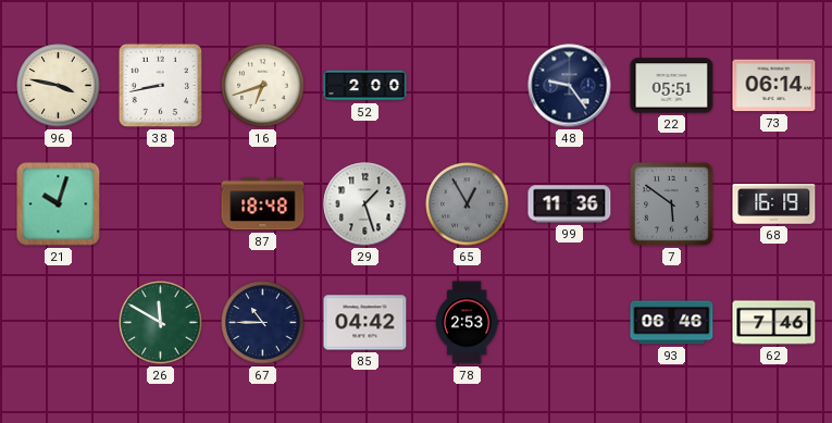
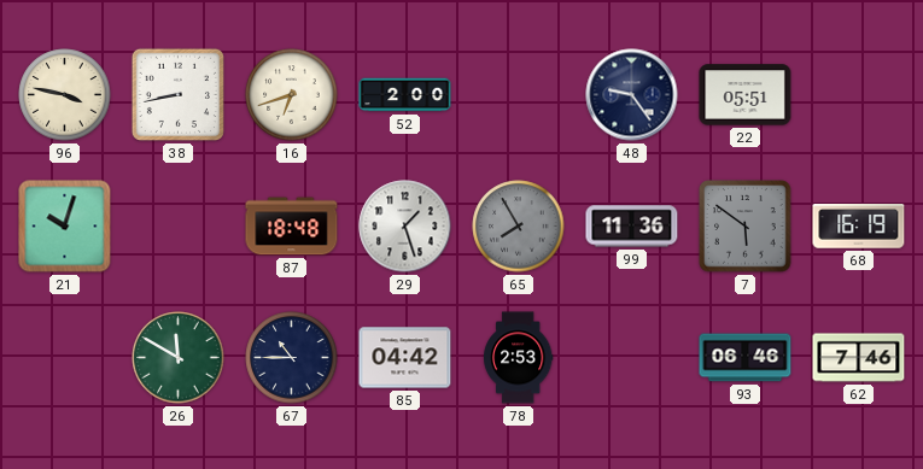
73: 06:14 -> none (774, 86)
65: 12:55 -> 7:55 (519, 227)
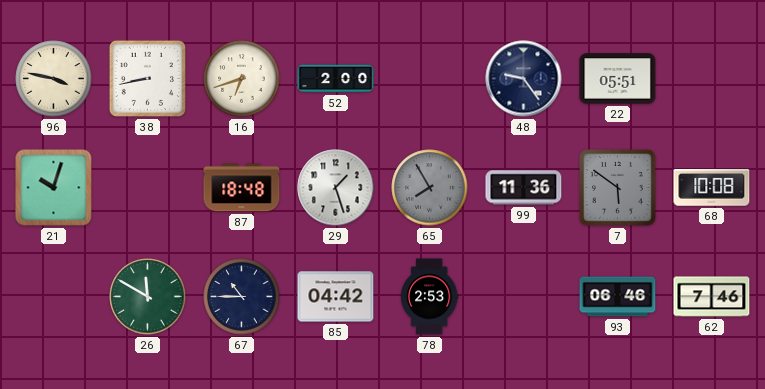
68: 16:19 -> 10:08 (712, 188)
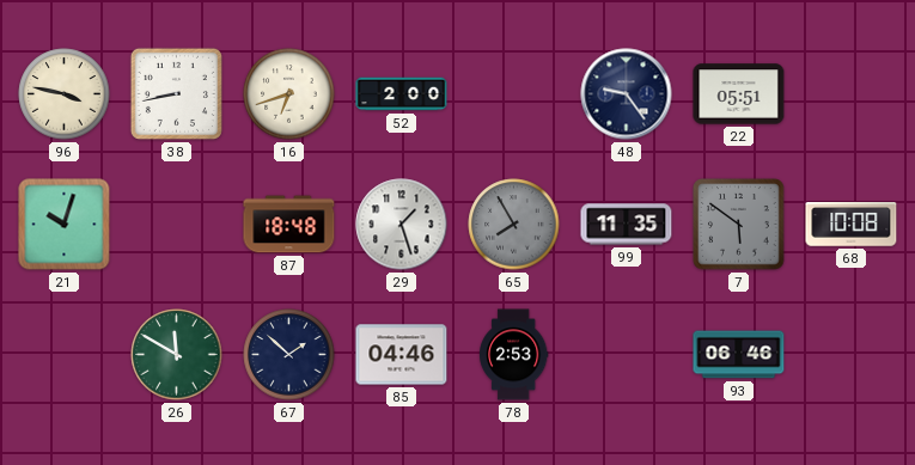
99: 11:36 -> 11:35 (627, 225)
67: 10:45 -> 1:52 (289, 355)
85: 04:42 -> 04:46 (402, 355)
62: 7:46 -> none (712, 297)
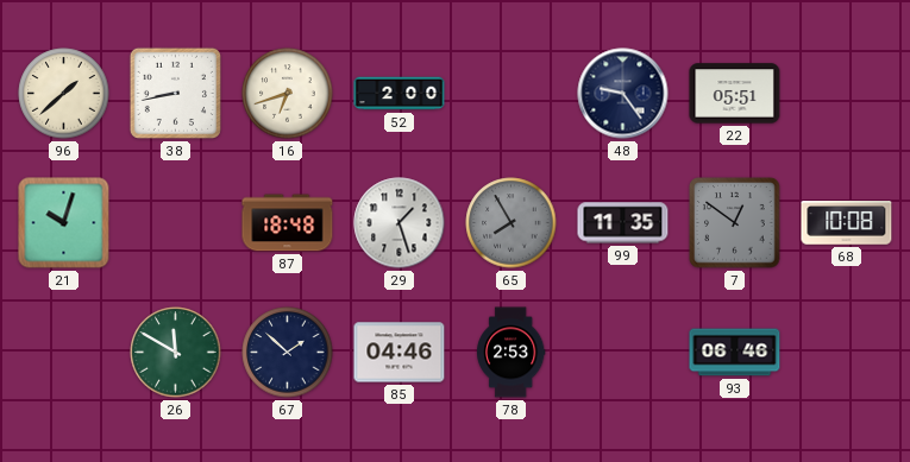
96: 3:47 -> 1:38 (64, 94)
7: 5:51 -> 12:51 (735, 223)
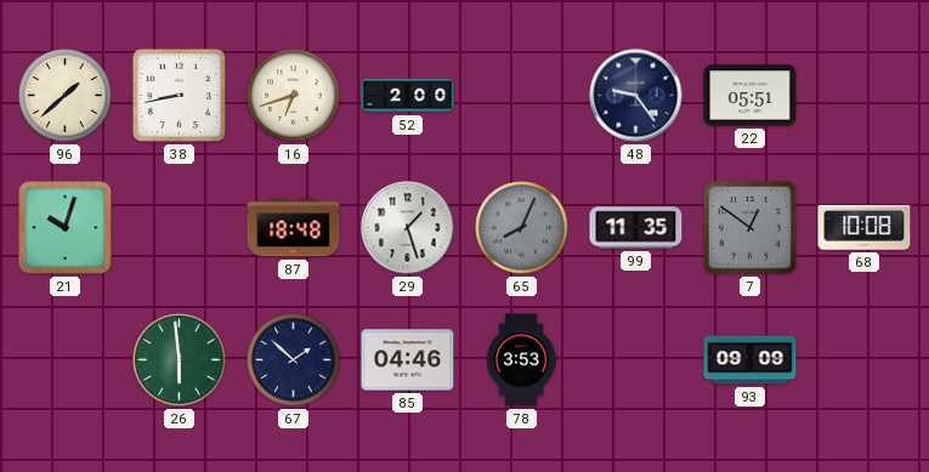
65: 7:55 -> 8:04 (522, 228)
26: 11:50 -> 5:59 (180, 360)
78: 2:53 -> 3:53 (522, 360)
93: 06:46 -> 09:09 (750, 360)
